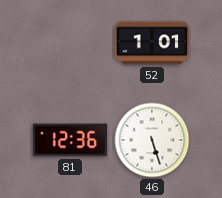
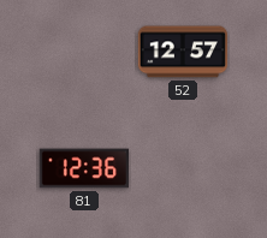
52: 1:01 -> 12:57 (182, 52)
46: 5:27 -> none (152, 140)
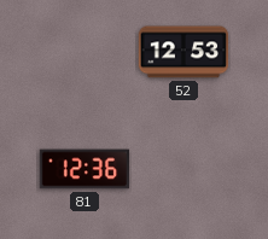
52: 12:57 -> 12:53 (182, 52)
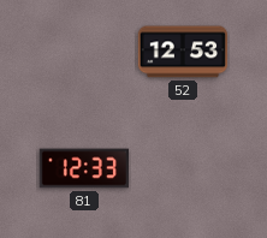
81: 12:36 -> 12:33 (83, 168)
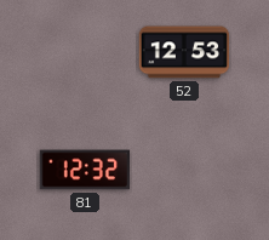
81: 12:33 -> 12:32 (84, 170)
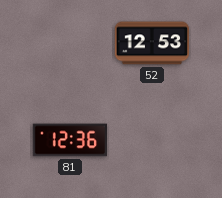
81: 12:32 -> 12:36 (69, 140)
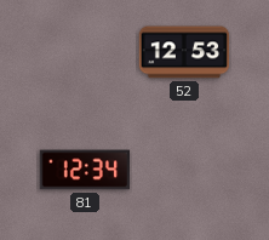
81: 12:36 -> 12:34 (84, 170)
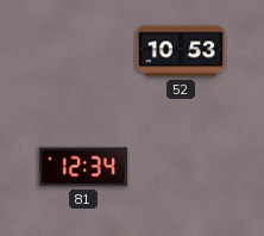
52: 12:53 -> 10:53 (180, 51)
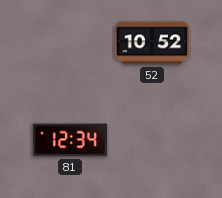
52: 10:53 -> 10:52 (151, 43)
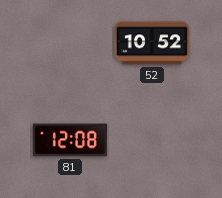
81: 12:34 -> 12:08 (69, 140)
